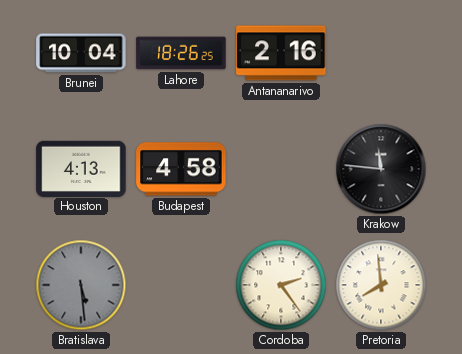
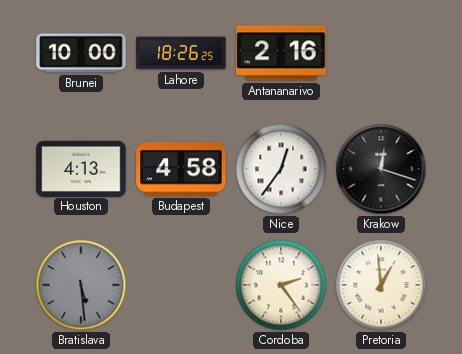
Brunei: 10:04 -> 10:00 (81, 53)
Nice: none -> 12:36 (281, 169)
Krakow: 11:46 -> 12:18 (381, 169)
Pretoria: 7:59 -> 12:59 (381, 285)
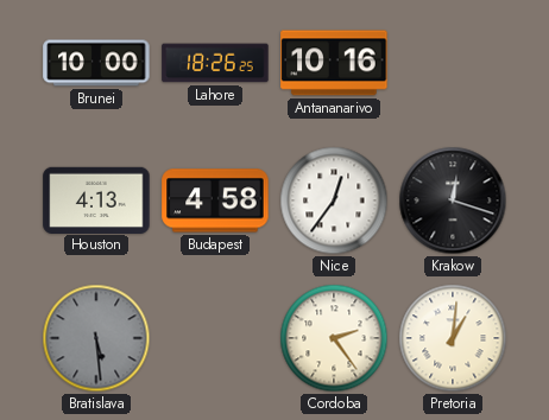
Antananarivo: 2:16 -> 10:16 (334, 63)
Pretoria: 12:59 -> 1:01 (453, 338)
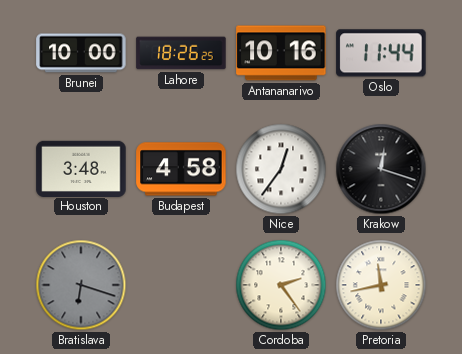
Oslo: none -> 11:44 (381, 53)
Houston: 4:13 -> 3:48 (81, 168)
Bratislava: 5:29 -> 6:18 (81, 285)
Pretoria: 1:01 -> 11:43 (381, 285)
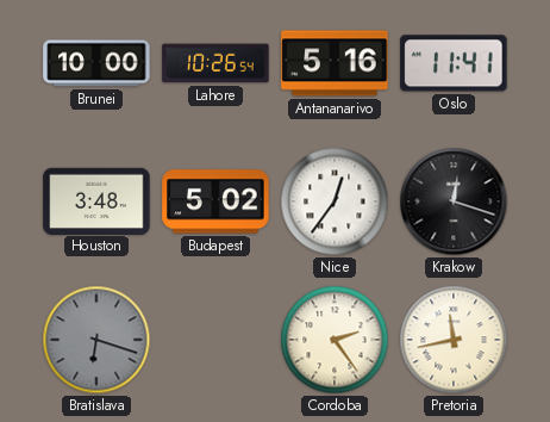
Lahore: 18:26 -> 10:26 (215, 63)
Antananarivo: 10:16 -> 5:16 (335, 63)
Oslo: 11:44 -> 11:41 (454, 63)
Budapest: 4:58 -> 5:02 (215, 201)
